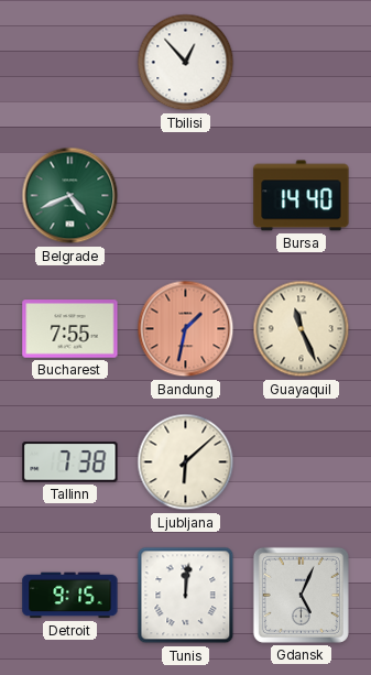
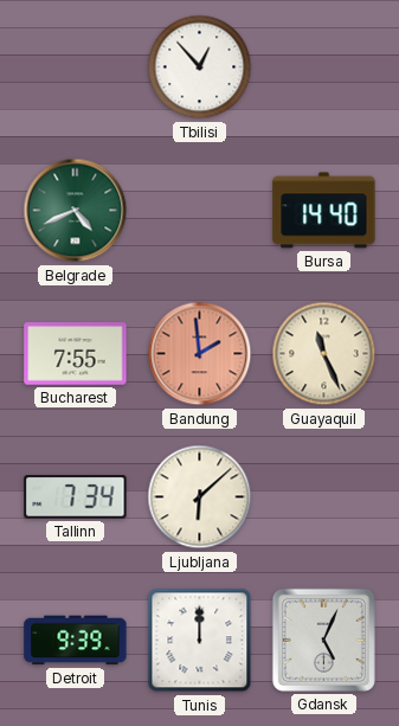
Bandung: 1:32 -> 1:59 (200, 354)
Tallinn: 7:38 -> 7:34 (76, 497)
Detroit: 9:15 -> 9:39 (76, 641)
Tunis: 12:01 -> 12:00 (200, 641)
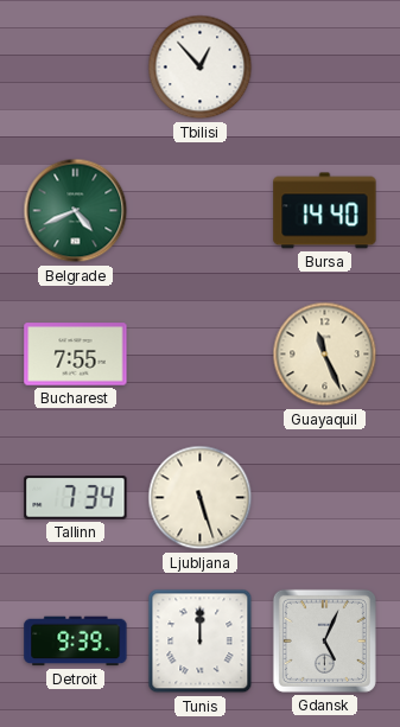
Bandung: 1:59 -> none (200, 354)
Ljubljana: 6:08 -> 5:27 (201, 498)
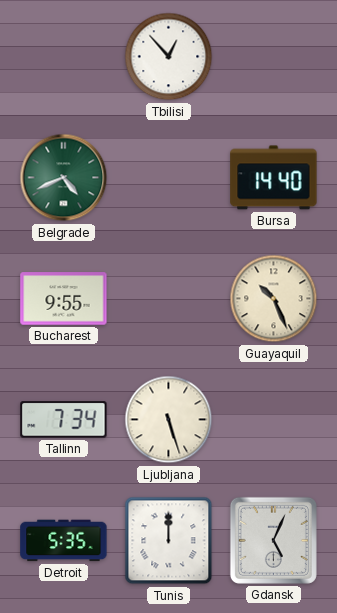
Bucharest: 7:55 -> 9:55 (64, 299)
Guayaquil: 11:26 -> 10:26 (274, 299)
Detroit: 9:39 -> 5:35 (64, 541)
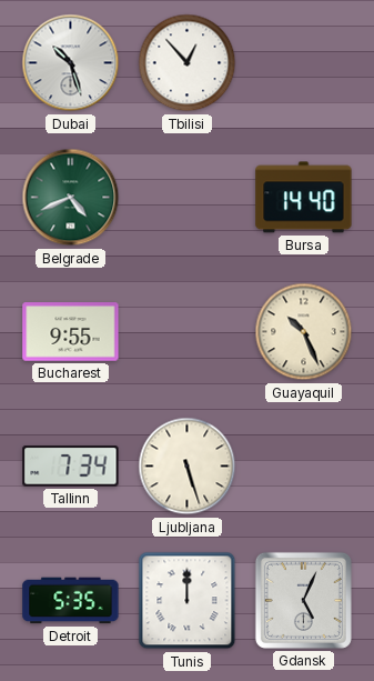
Dubai: none -> 10:27 (71, 63)
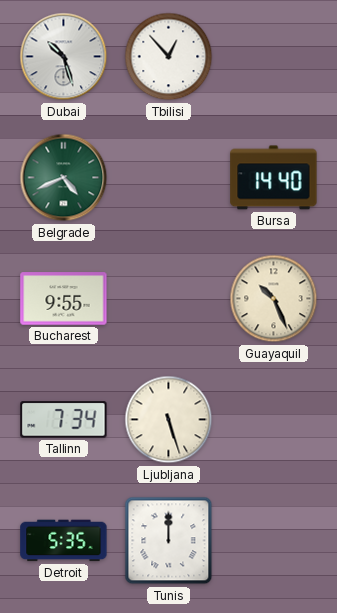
Gdansk: 5:04 -> none (303, 600)
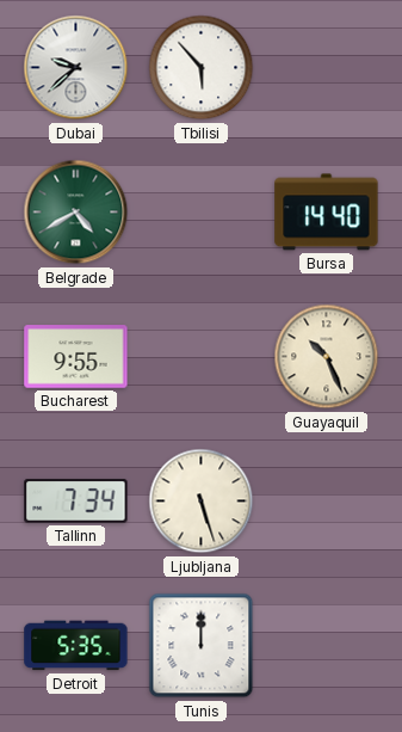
Dubai: 10:27 -> 9:38 (76, 68)
Tbilisi: 12:53 -> 5:53 (202, 68)
Belgrade: 4:41 -> 4:40 (76, 213)
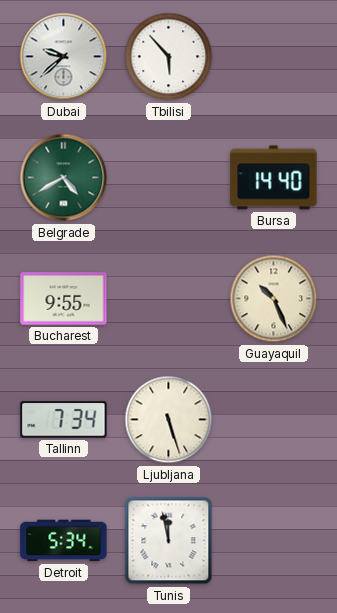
Detroit: 5:35 -> 5:34 (64, 541)
Tunis: 12:00 -> 11:58 (169, 541)
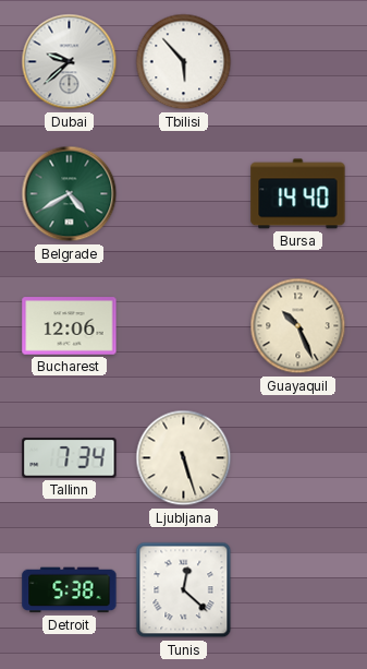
Bucharest: 9:55 -> 12:06 (70, 326)
Detroit: 5:34 -> 5:38 (70, 590)
Tunis: 11:58 -> 12:22 (184, 590)
